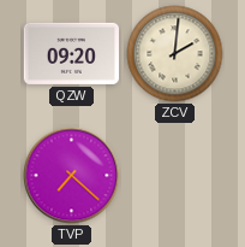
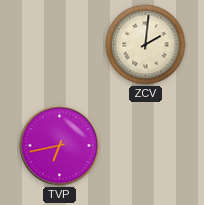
QZW: 09:20 -> none (72, 53)
TVP: 7:22 -> 6:43 (60, 146)
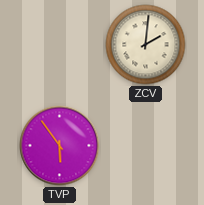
TVP: 6:43 -> 5:54 (60, 146)
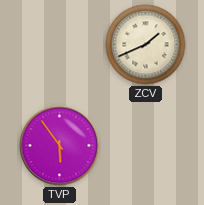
ZCV: 2:01 -> 1:41 (146, 45)
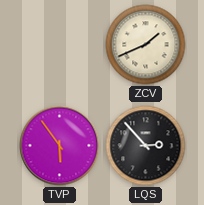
LQS: none -> 2:53 (146, 146)
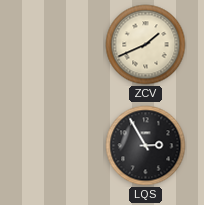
TVP: 5:54 -> none (60, 146)
LQS: 2:53 -> 2:55 (146, 146)
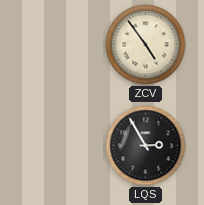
ZCV: 1:41 -> 4:54 (146, 45)
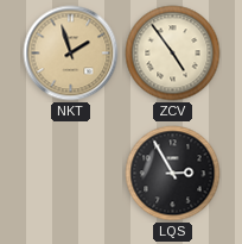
NKT: none -> 1:57 (71, 54)
